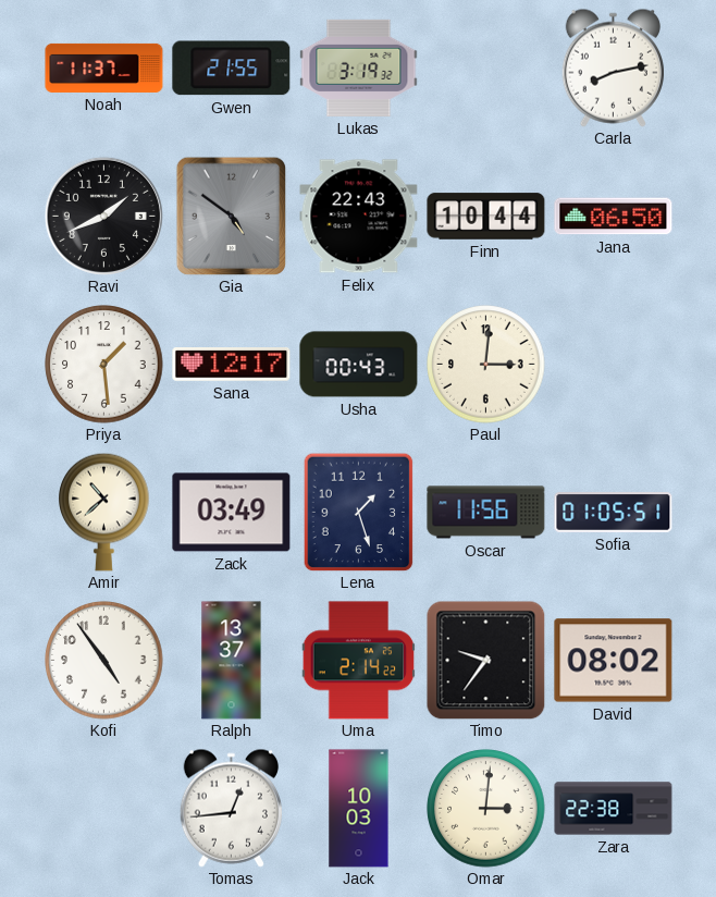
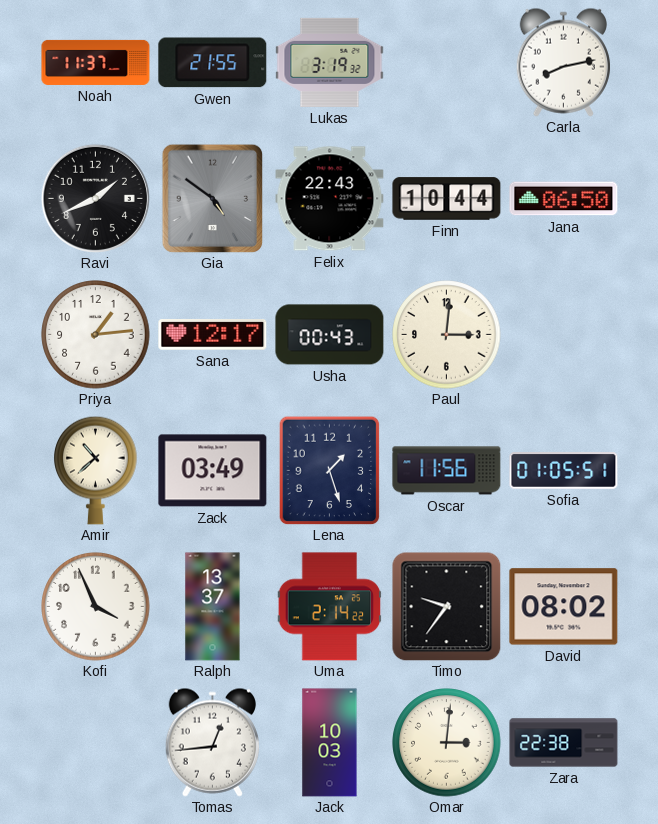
Priya: 1:29 -> 1:14 (96, 335)
Kofi: 4:54 -> 3:56 (96, 607)
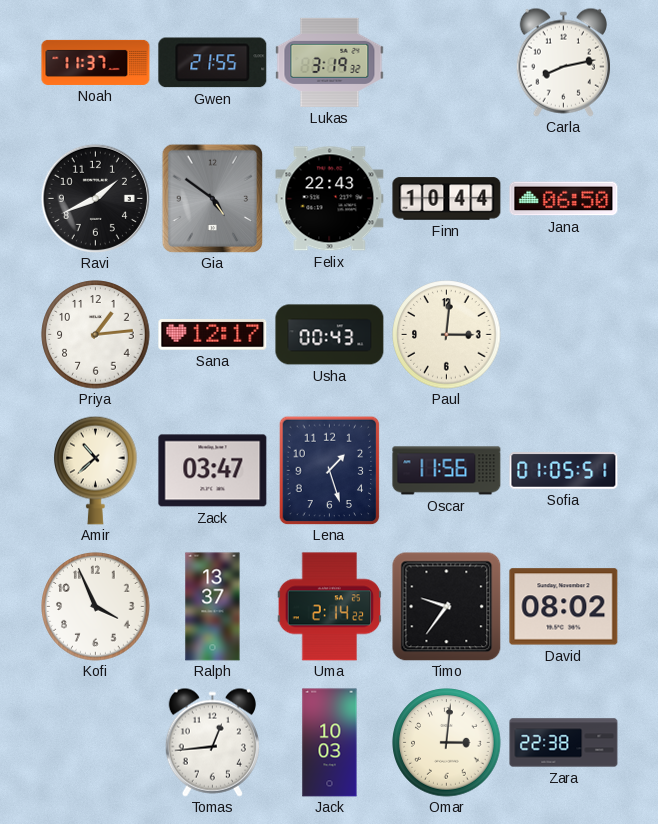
Zack: 03:49 -> 03:47 (213, 471)
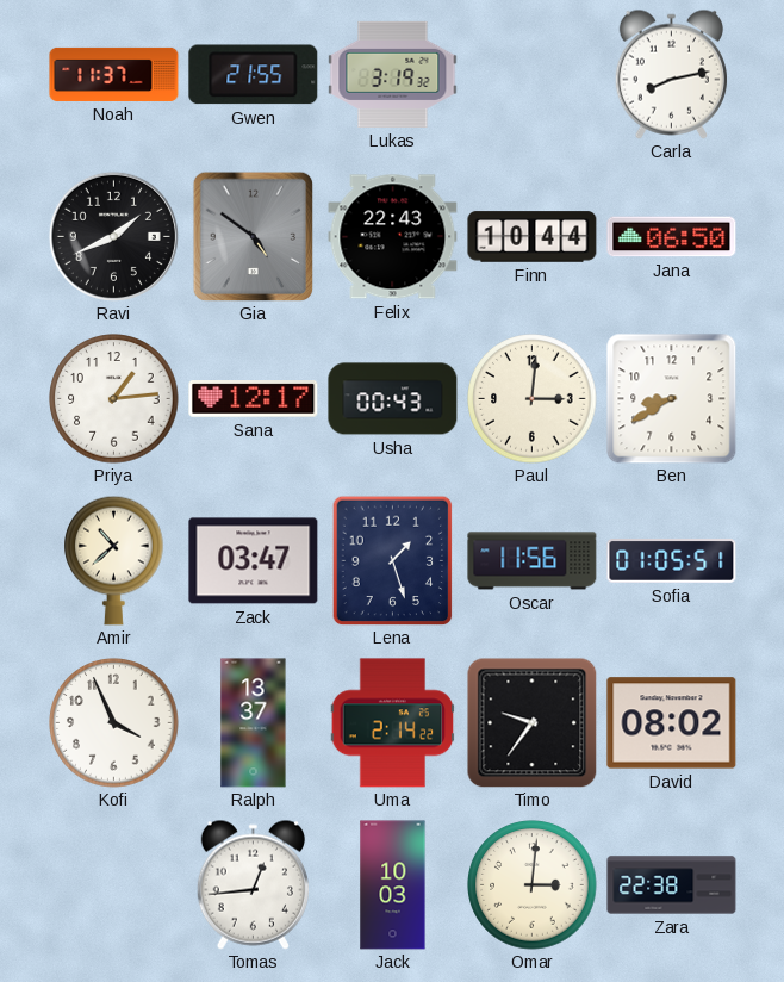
Ben: none -> 8:40 (672, 399)
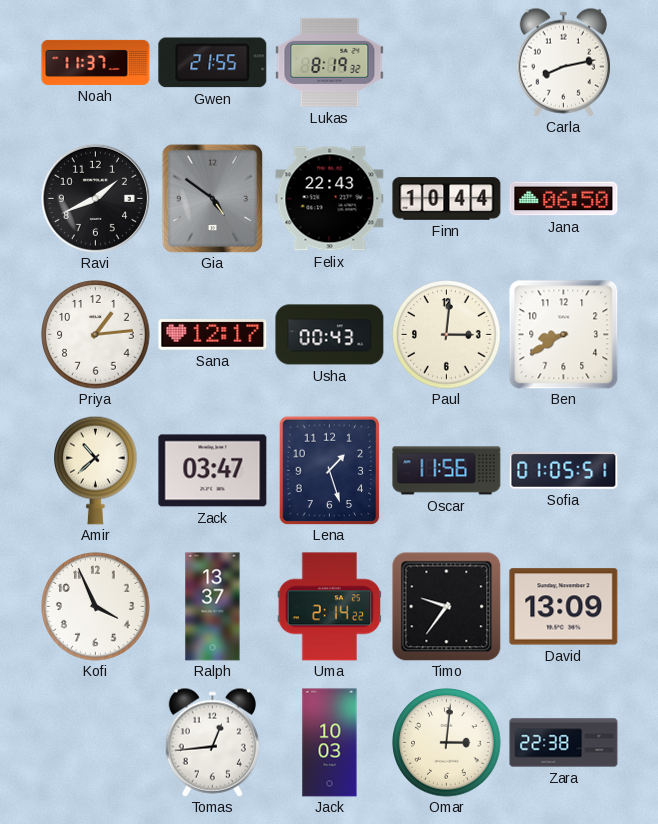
Lukas: 3:19 -> 8:19 (330, 62)
David: 08:02 -> 13:09 (564, 607)
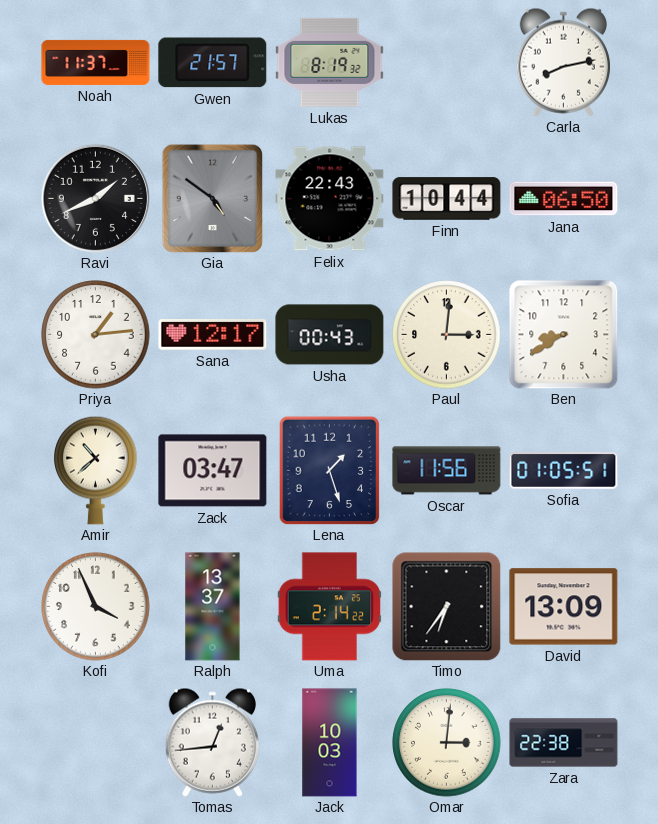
Gwen: 21:55 -> 21:57 (213, 63)
Timo: 9:36 -> 6:36 (446, 606)
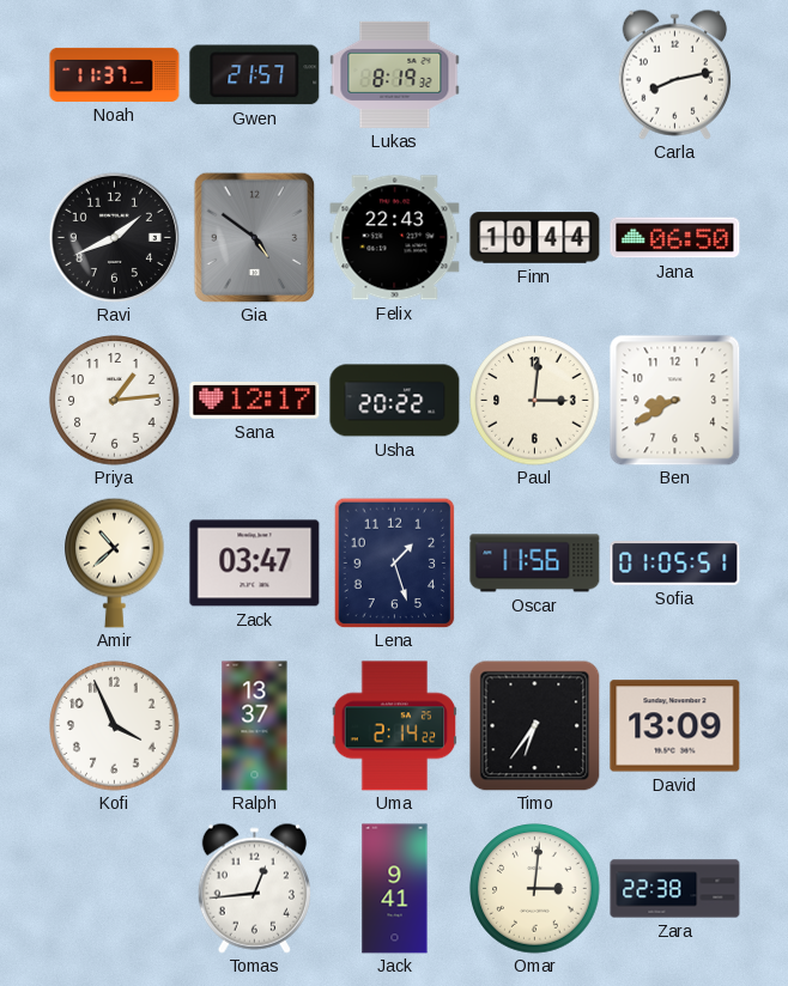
Usha: 00:43 -> 20:22 (395, 401)
Jack: 10:03 -> 9:41 (395, 889)
